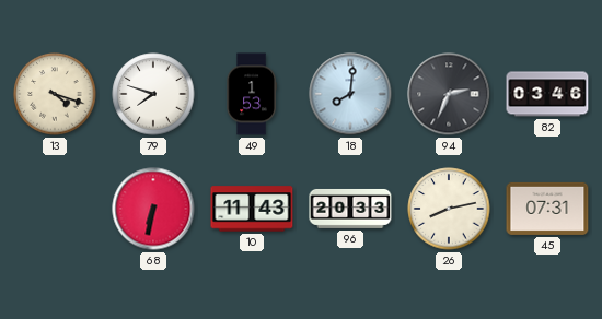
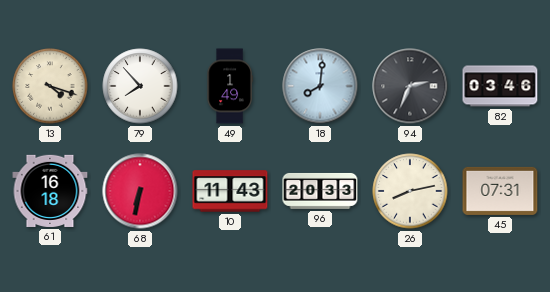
79: 7:48 -> 7:53 (140, 86)
49: 1:53 -> 1:49 (230, 86)
61: none -> 16:18 (50, 191)
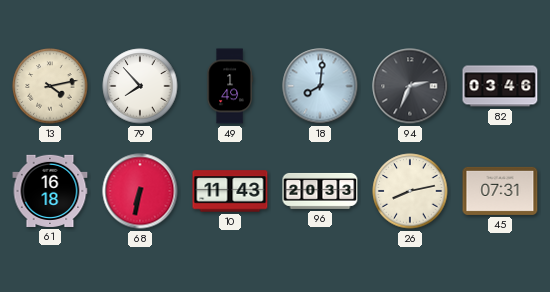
13: 4:18 -> 4:13 (50, 86)
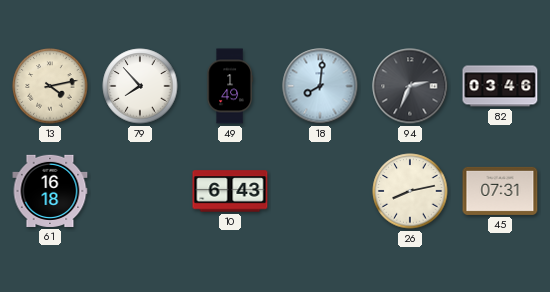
68: 6:32 -> none (140, 191)
10: 11:43 -> 6:43 (230, 191)
96: 20:33 -> none (320, 191)
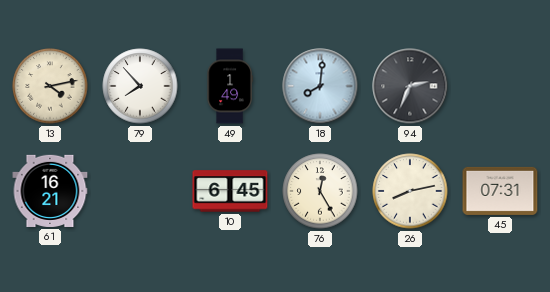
82: 03:46 -> none (500, 86)
61: 16:18 -> 16:21 (50, 191)
10: 6:43 -> 6:45 (230, 191)
76: none -> 12:25 (320, 191)
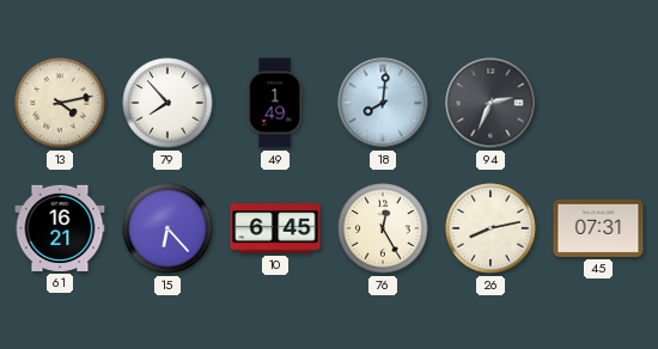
15: none -> 6:23 (167, 228)
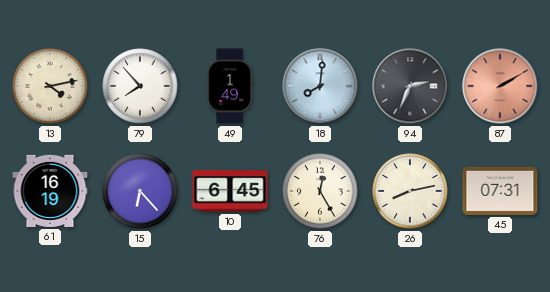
87: none -> 2:10 (500, 86)
61: 16:21 -> 16:19 (50, 191)
